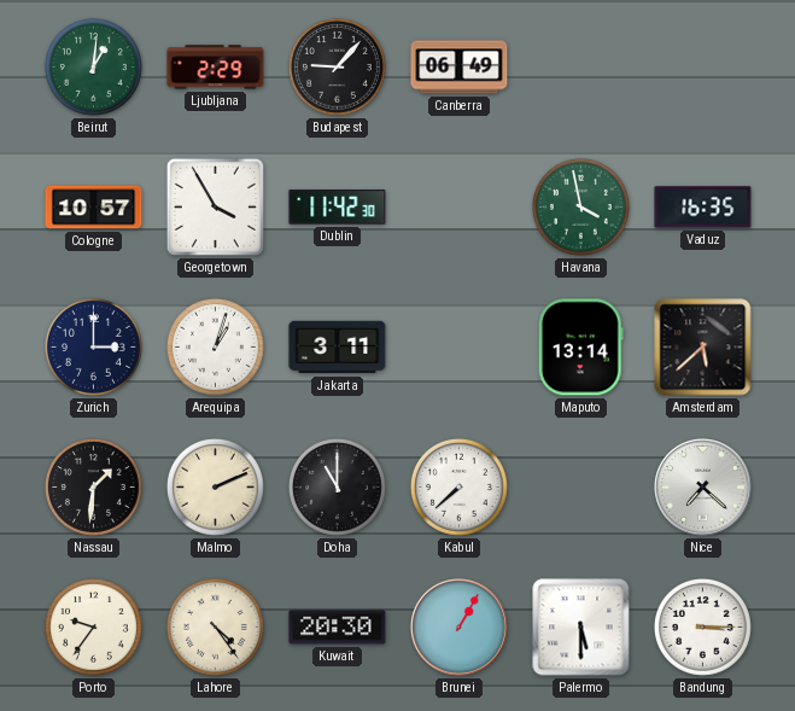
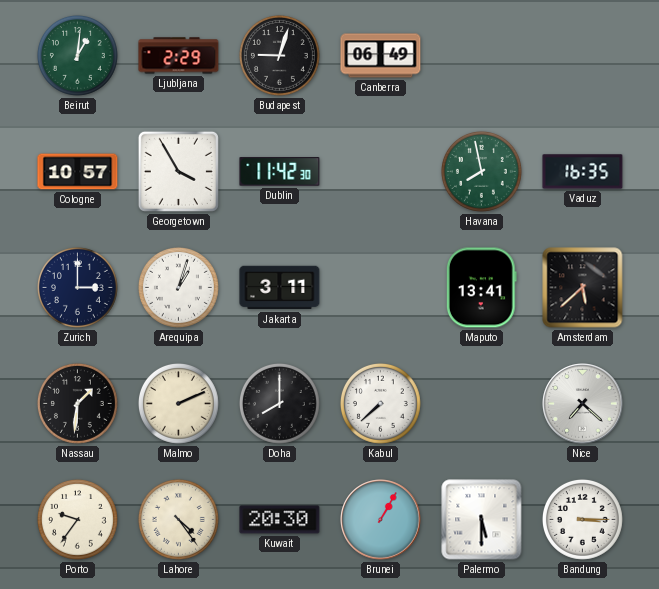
Budapest: 9:07 -> 9:03 (279, 55)
Havana: 3:58 -> 7:58 (481, 171)
Maputo: 13:14 -> 13:41 (481, 288)
Doha: 11:00 -> 8:00 (279, 403)
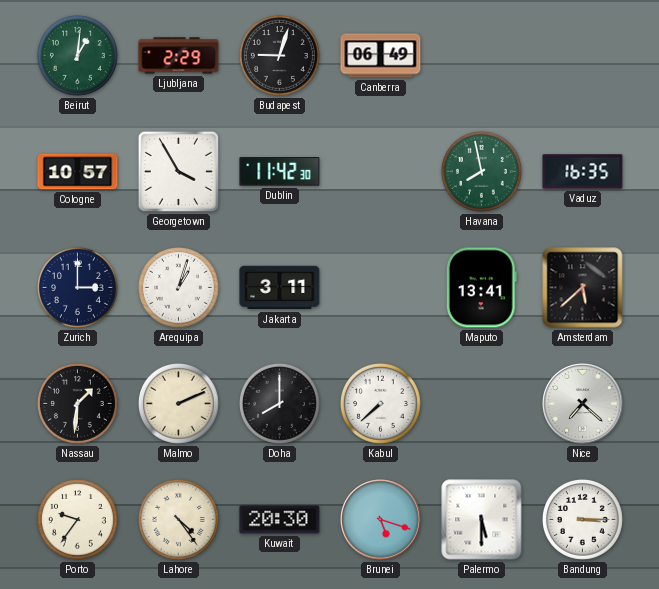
Brunei: 1:05 -> 5:18 (381, 520)
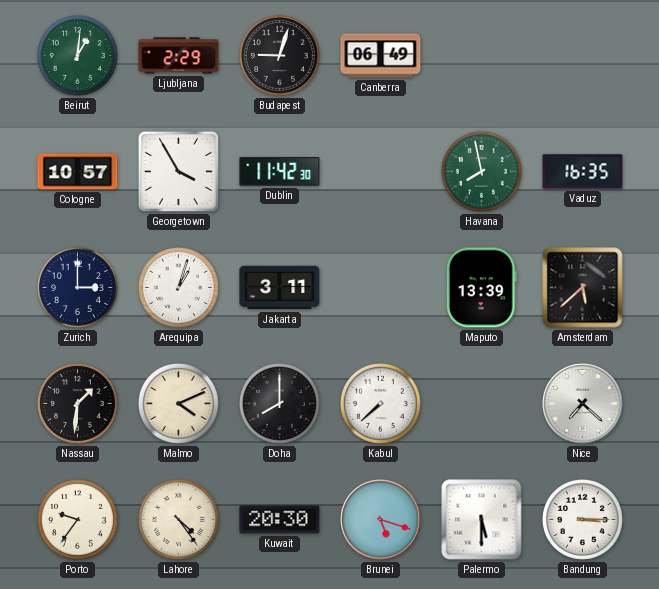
Maputo: 13:41 -> 13:39 (481, 288)
Malmo: 2:11 -> 4:11 (178, 403)
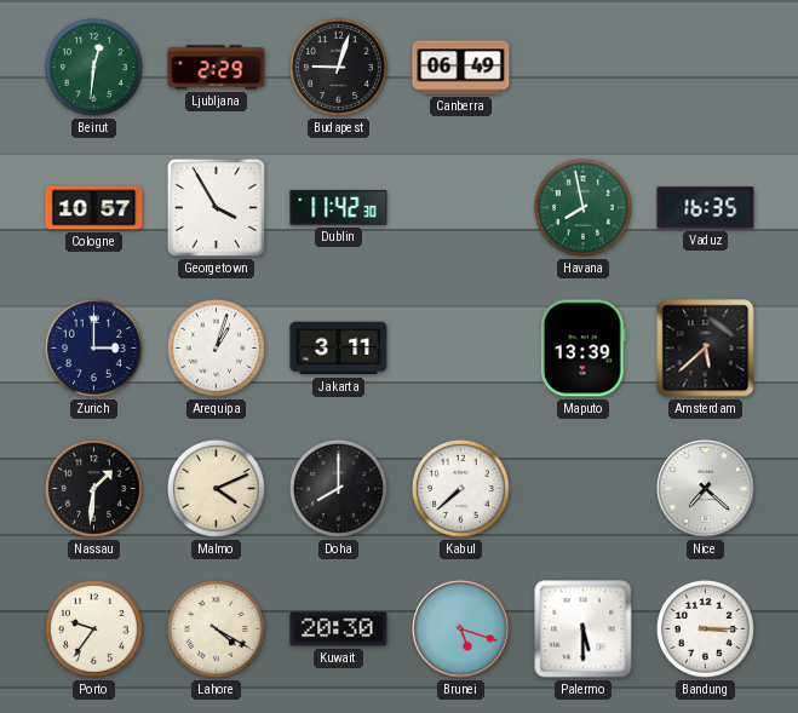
Beirut: 1:01 -> 12:31 (93, 67)
Lahore: 4:24 -> 4:20 (216, 628)
